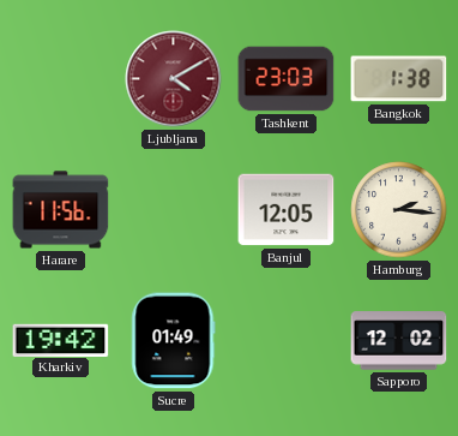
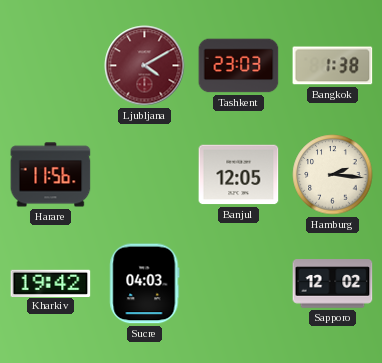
Sucre: 01:49 -> 04:03 (145, 284)
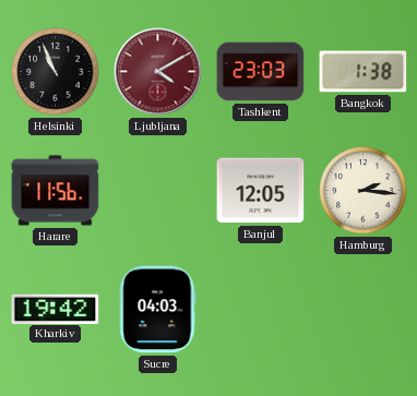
Helsinki: none -> 10:56 (56, 72)
Sapporo: 12:02 -> none (333, 284)
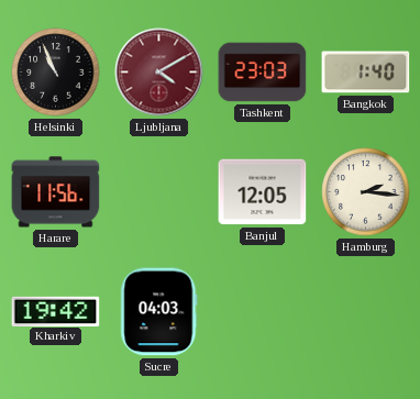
Bangkok: 1:38 -> 1:40 (366, 73)
